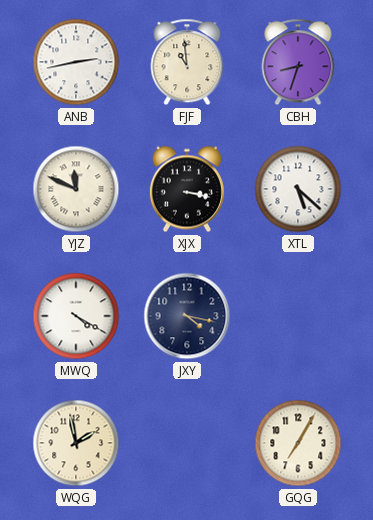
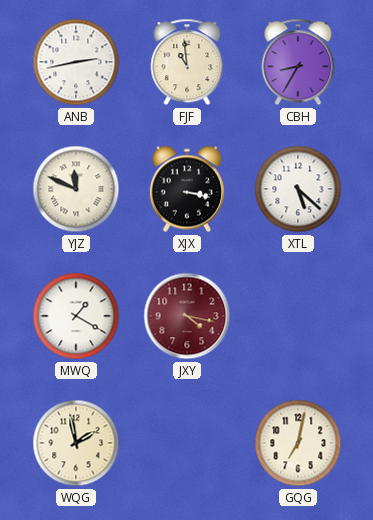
CBH: 8:33 -> 8:35 (298, 62)
MWQ: 4:20 -> 1:20 (76, 316)
JXY dial: navy -> burgundy (187, 316)
GQG: 7:05 -> 7:02 (298, 443)
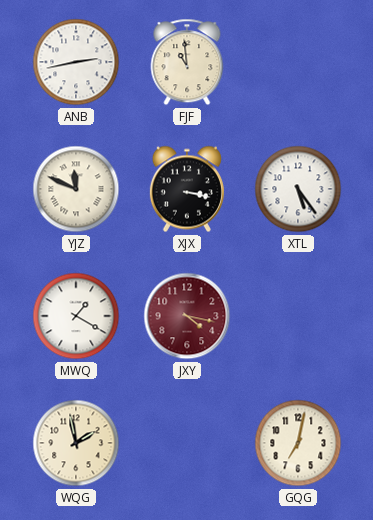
CBH: 8:35 -> none (298, 62)
XTL: 5:22 -> 5:24 (298, 189)
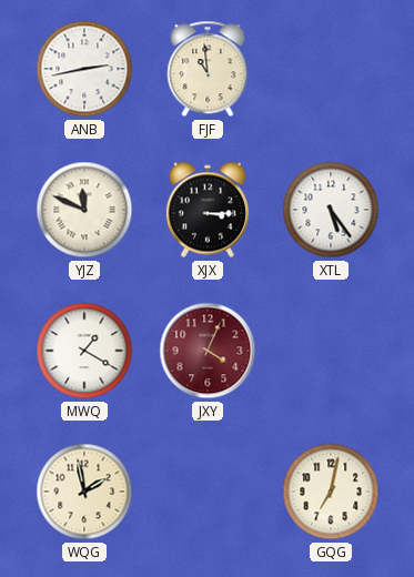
XJX: 3:17 -> 3:15 (208, 210)
JXY: 4:17 -> 4:04 (208, 351)
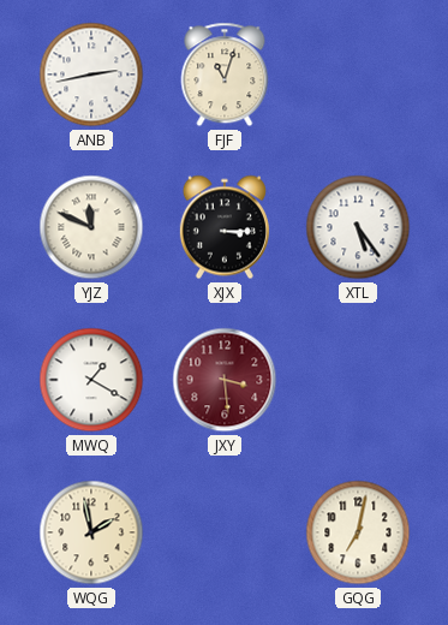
FJF: 10:59 -> 11:03 (225, 75)
JXY: 4:04 -> 3:29 (225, 380)
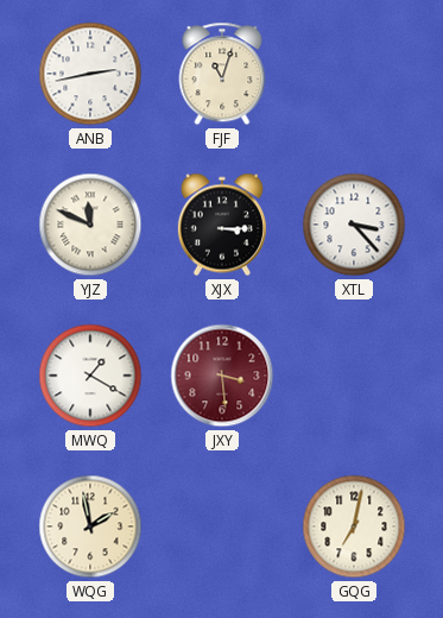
XTL: 5:24 -> 3:23 (354, 225)
